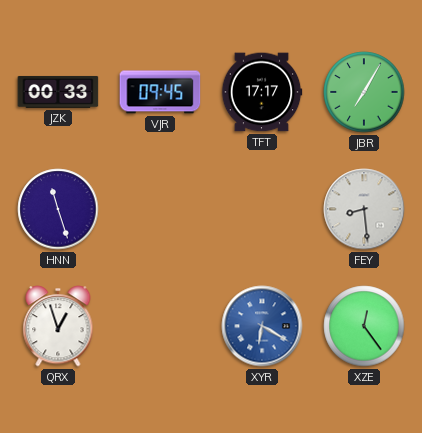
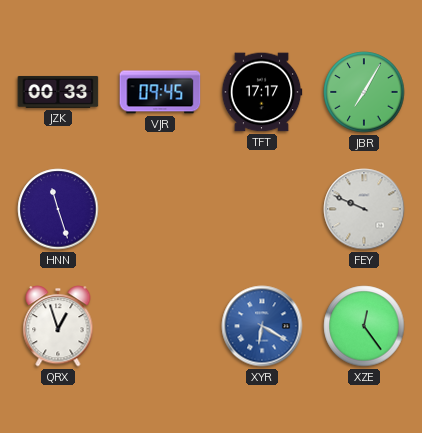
FEY: 8:29 -> 9:49 (364, 209)
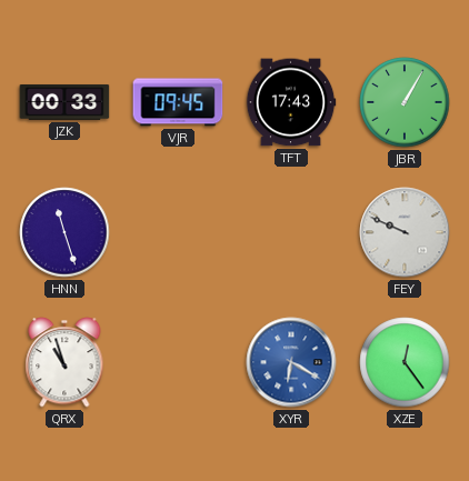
TFT: 17:17 -> 17:43 (291, 102)
JBR: 7:05 -> 1:05 (405, 102)
QRX: 12:57 -> 10:57 (64, 362)
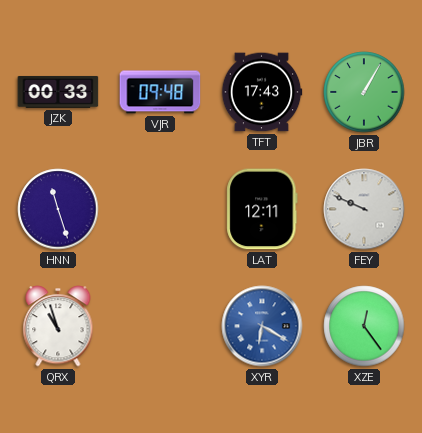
VJR: 09:45 -> 09:48 (160, 92)
LAT: none -> 12:11 (262, 209)
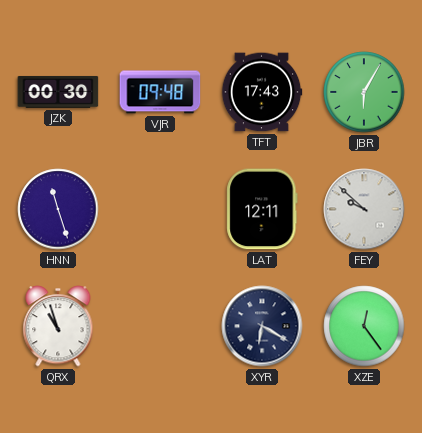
JZK: 00:33 -> 00:30 (58, 92)
JBR: 1:05 -> 6:05 (364, 92)
FEY: 9:49 -> 9:52 (364, 209)
XYR dial: blue -> navy (262, 326)
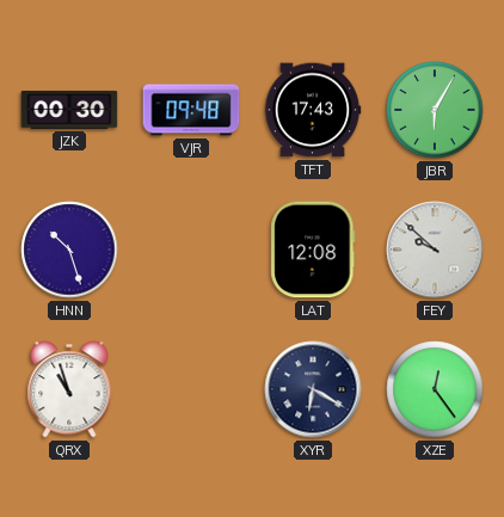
HNN: 11:27 -> 10:27 (69, 250)
LAT: 12:11 -> 12:08 (313, 250)
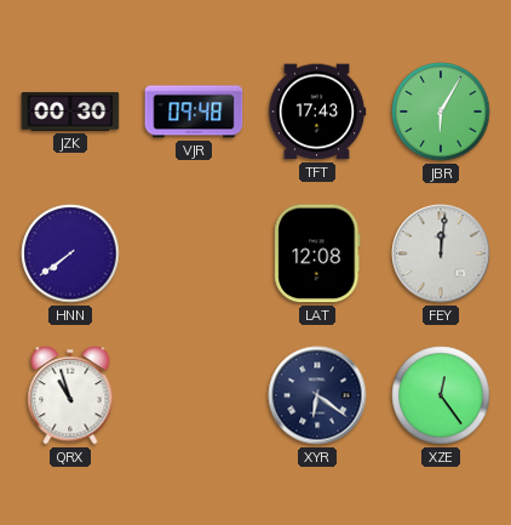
HNN: 10:27 -> 7:39 (70, 253)
FEY: 9:52 -> 12:01 (441, 253)
XYR: 6:20 -> 6:21 (317, 395)
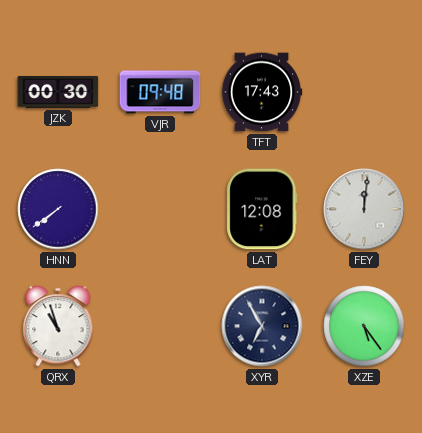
JBR: 6:05 -> none (441, 112)
XYR: 6:21 -> 6:55 (262, 326)
XZE: 12:24 -> 5:24 (364, 326)
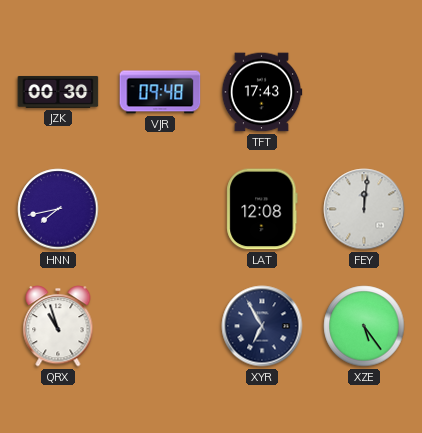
HNN: 7:39 -> 7:43 (58, 209)
